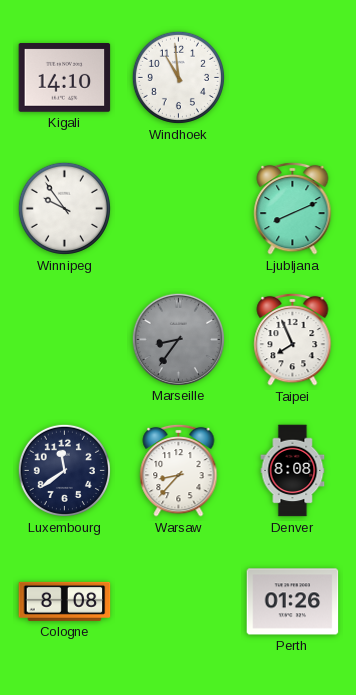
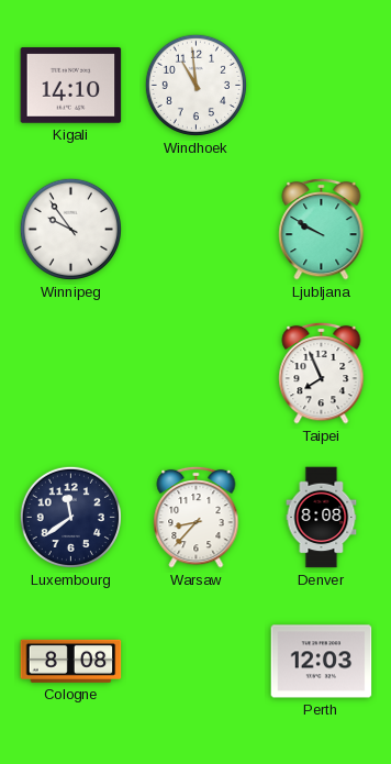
Ljubljana: 8:11 -> 9:50 (322, 229)
Marseille: 8:36 -> none (178, 339)
Perth: 01:26 -> 12:03 (322, 662)
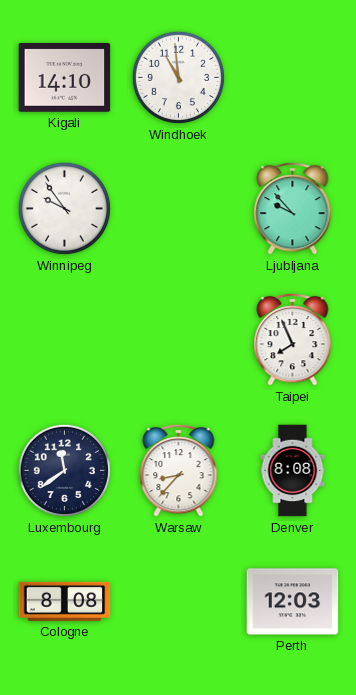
Ljubljana: 9:50 -> 9:53 (293, 208)
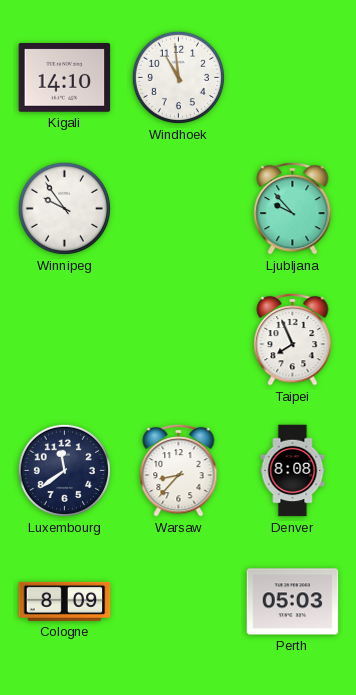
Cologne: 8:08 -> 8:09 (65, 601)
Perth: 12:03 -> 05:03 (293, 602)
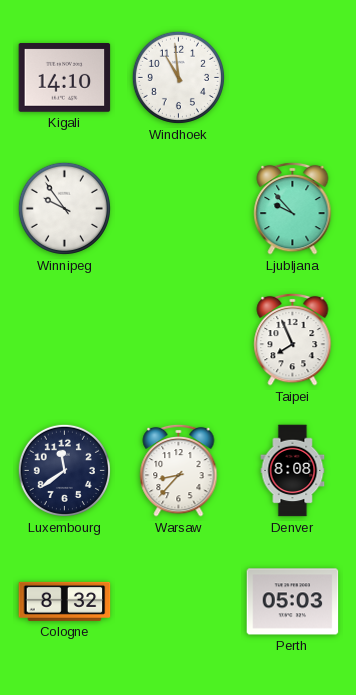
Cologne: 8:09 -> 8:32 (65, 601)
